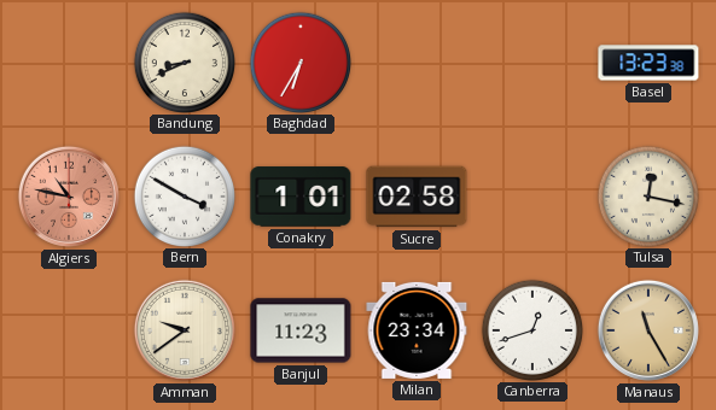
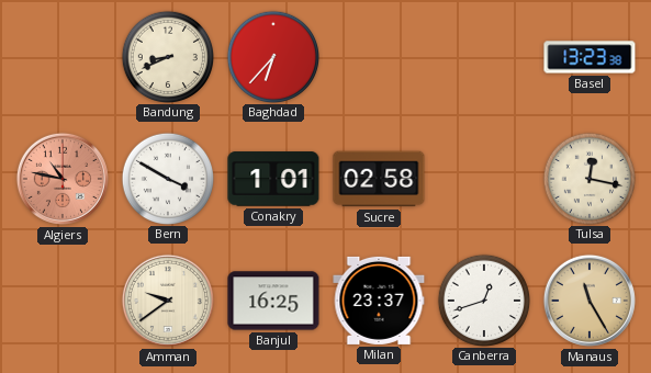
Baghdad: 6:35 -> 6:37 (272, 56)
Banjul: 11:23 -> 16:25 (273, 301)
Milan: 23:34 -> 23:37 (379, 301)
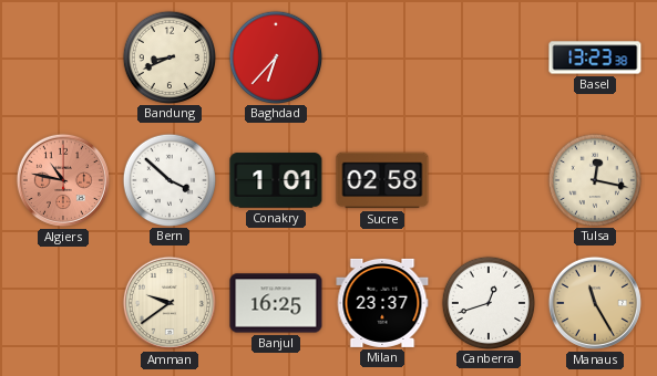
Bern: 3:50 -> 3:52 (168, 179)
